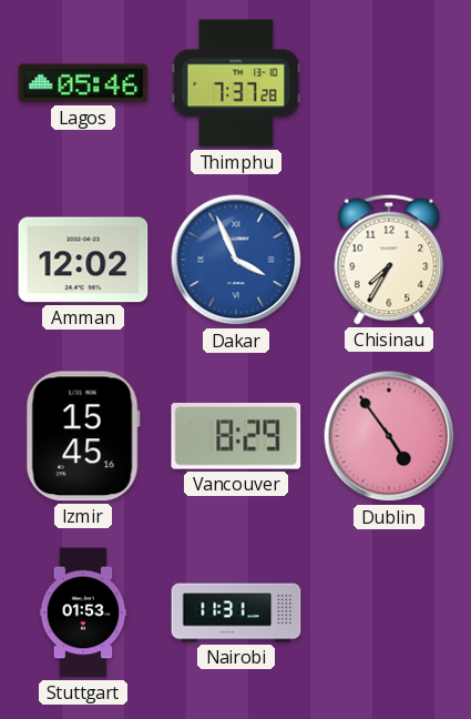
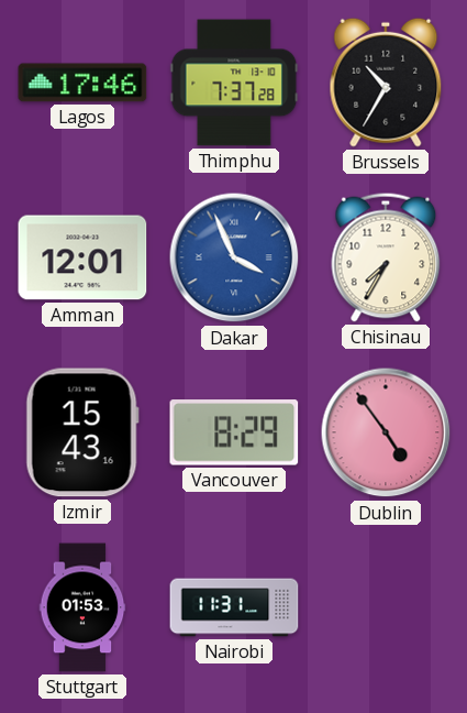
Lagos: 05:46 -> 17:46 (82, 83)
Brussels: none -> 10:35 (386, 83)
Amman: 12:02 -> 12:01 (82, 257)
Izmir: 15:45 -> 15:43 (82, 432)
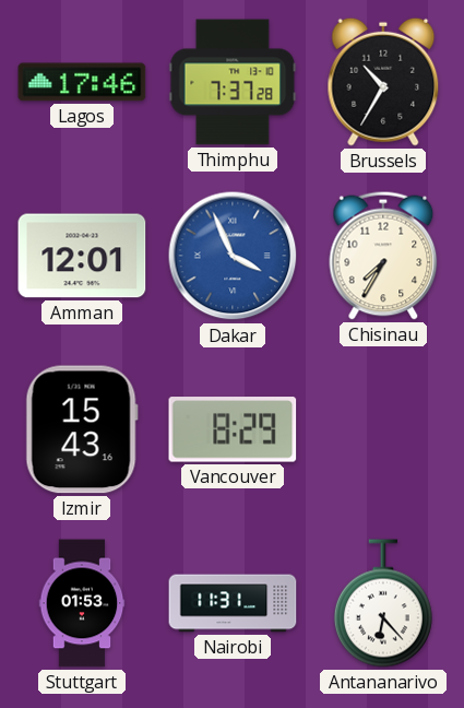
Dublin: 4:54 -> none (386, 432)
Antananarivo: none -> 6:23 (383, 603)
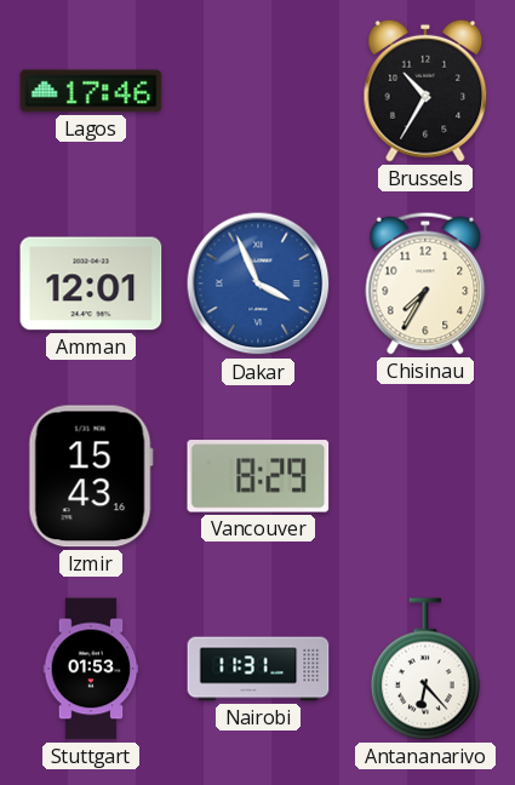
Thimphu: 7:37 -> none (233, 82)
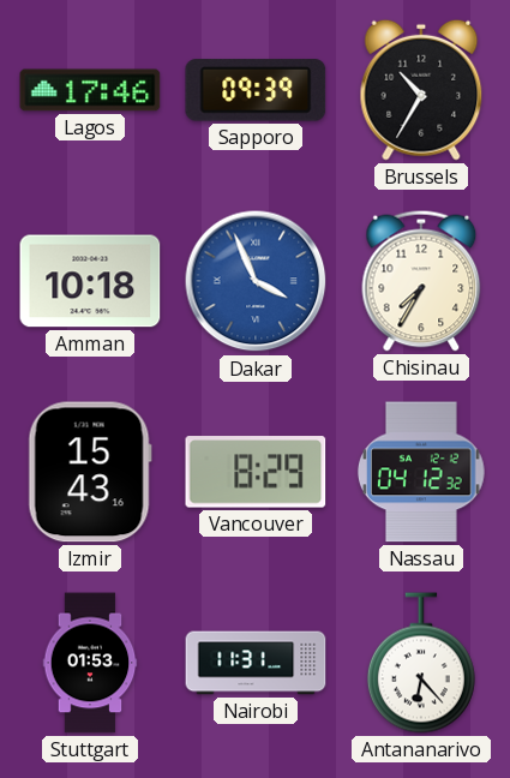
Sapporo: none -> 09:39 (256, 90)
Amman: 12:01 -> 10:18 (90, 281)
Nassau: none -> 04:12 (421, 472)
